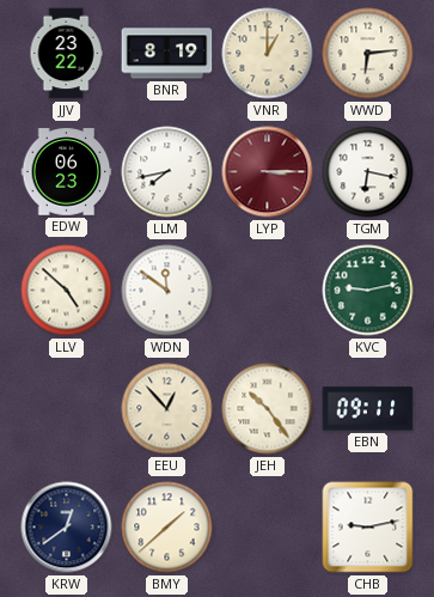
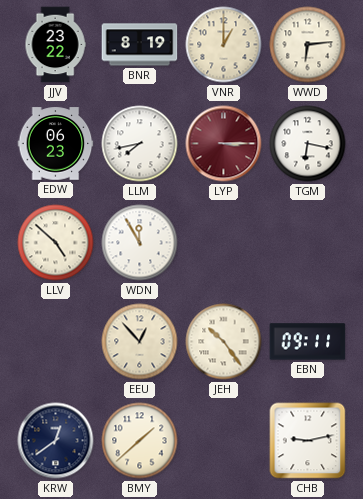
WDN: 11:51 -> 11:55 (140, 243)
KVC: 9:13 -> none (368, 291)
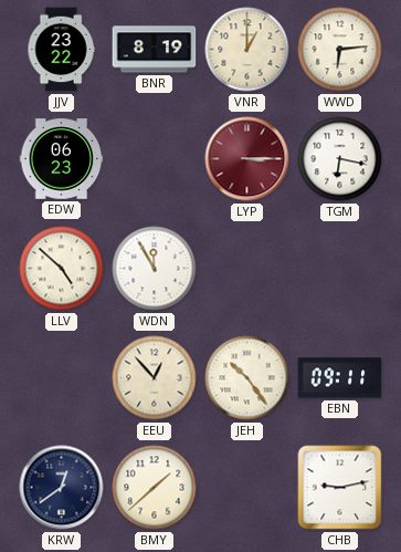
LLM: 7:43 -> none (140, 144)
